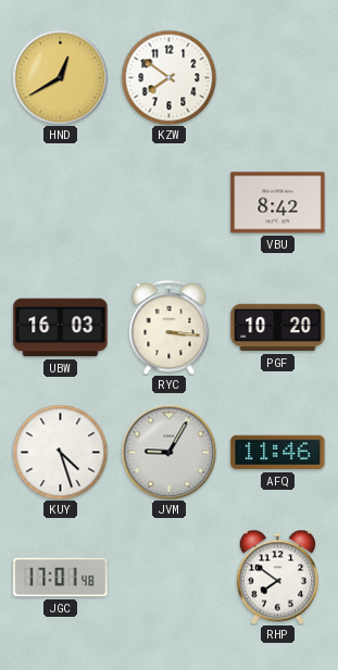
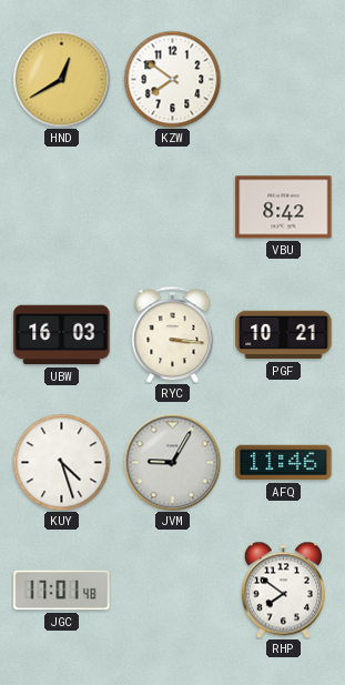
PGF: 10:20 -> 10:21 (284, 335)
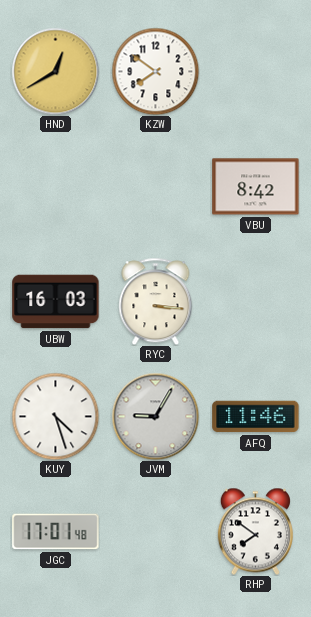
PGF: 10:21 -> none (284, 335)
